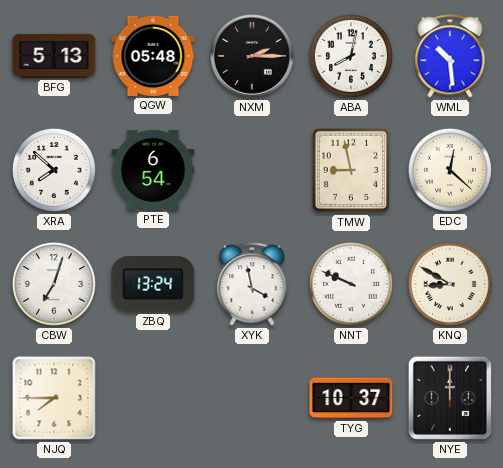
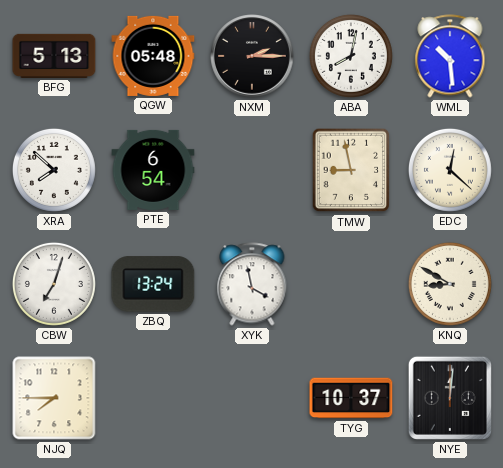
NNT: 9:49 -> none (351, 284)
NYE: 12:00 -> 12:01 (450, 398)
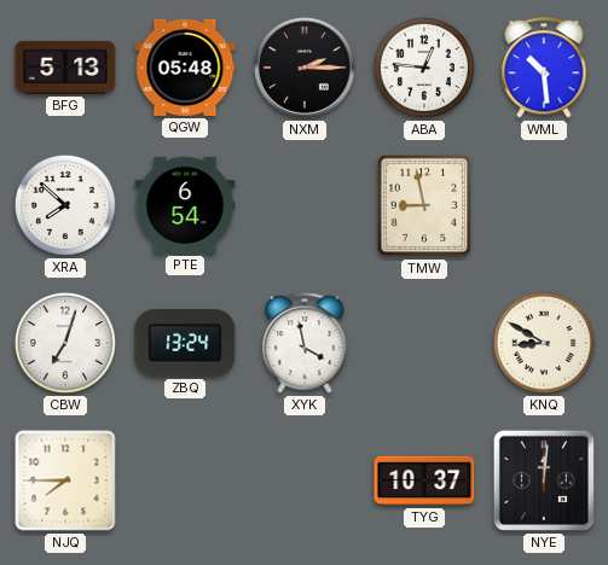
ABA: 8:02 -> 12:46 (424, 68)
EDC: 12:22 -> none (450, 170)
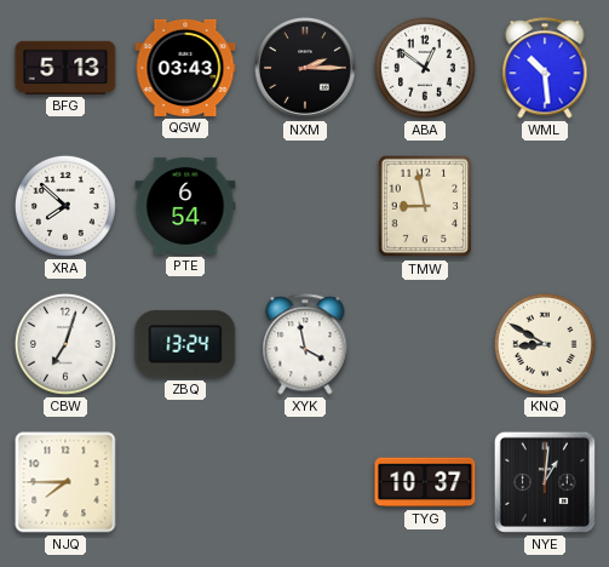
QGW: 05:48 -> 03:43 (185, 68)
ABA: 12:46 -> 12:51 (425, 68)
NYE: 12:01 -> 1:01 (545, 482)
